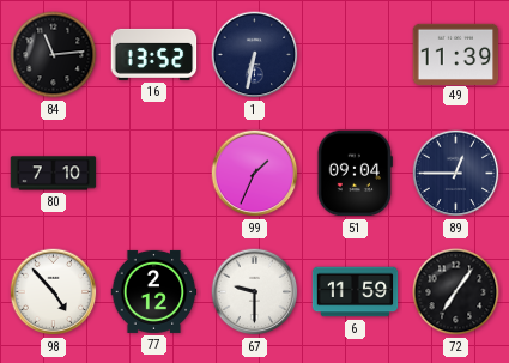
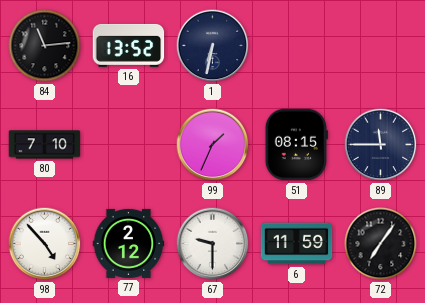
49: 11:39 -> none (456, 54)
51: 09:04 -> 08:15 (296, 145)
89: 12:45 -> 11:45 (381, 145)
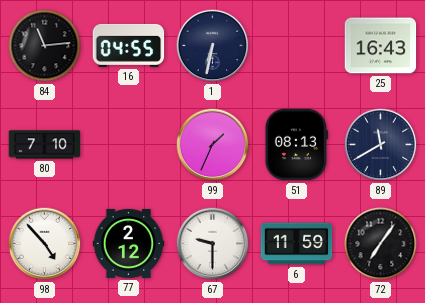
16: 13:52 -> 04:55 (129, 45)
25: none -> 16:43 (381, 46)
51: 08:15 -> 08:13 (296, 145)
89: 11:45 -> 11:40 (381, 145)
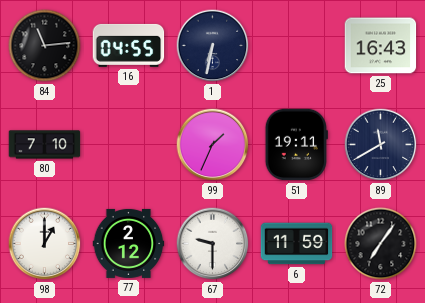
51: 08:13 -> 19:11 (296, 145)
98: 4:53 -> 1:00 (45, 244)
